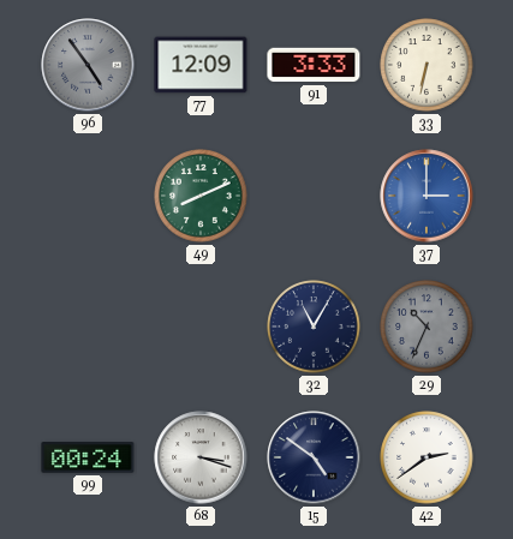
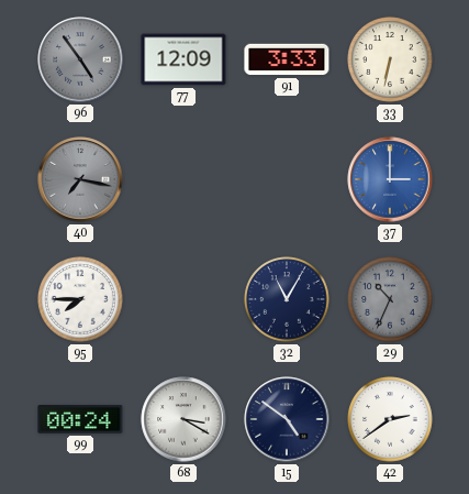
40: none -> 7:17 (80, 179)
49: 8:11 -> none (201, 196)
95: none -> 7:45 (80, 299)
68: 3:18 -> 3:20 (183, 419)
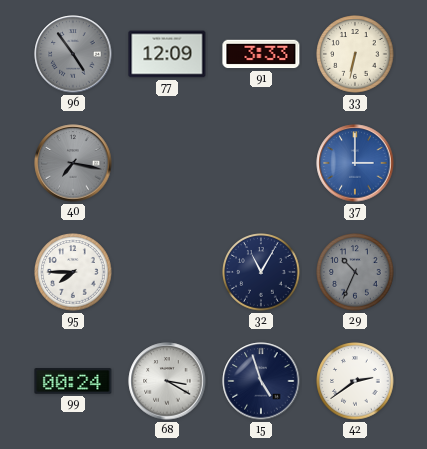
15: 4:51 -> 4:57 (261, 381)
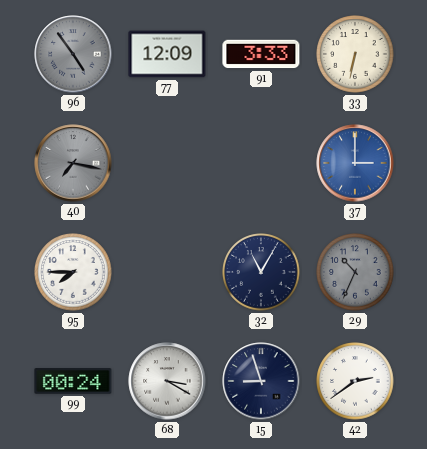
15: 4:57 -> 8:57 (261, 381)
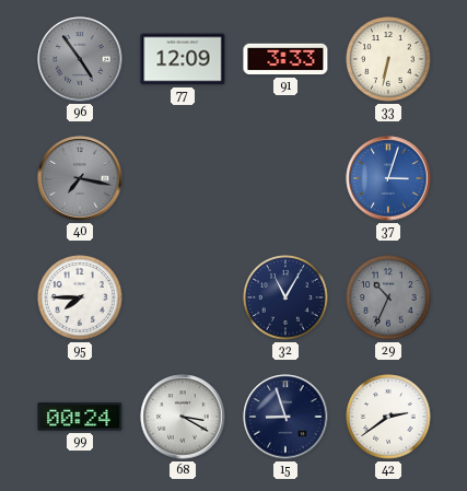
37: 3:00 -> 3:03 (388, 178)
